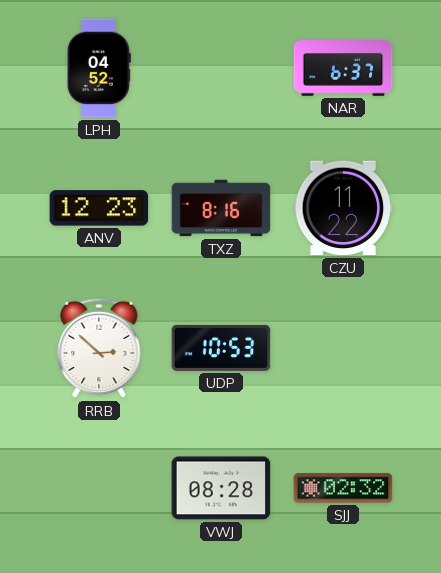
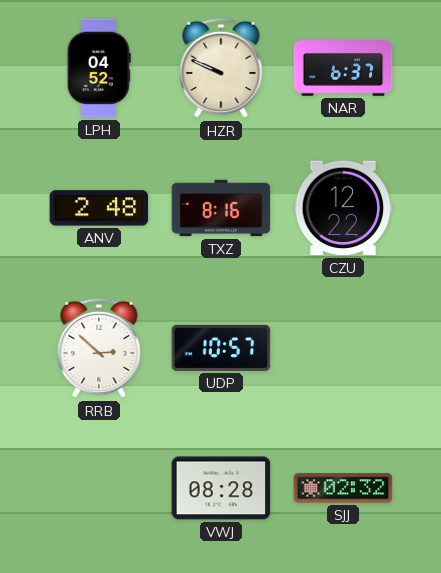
HZR: none -> 9:49 (221, 68)
ANV: 12:23 -> 2:48 (99, 208)
CZU: 11:22 -> 12:22 (343, 208)
UDP: 10:53 -> 10:57 (221, 348)
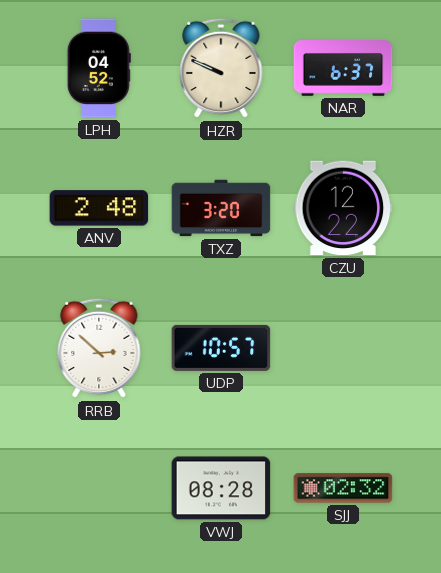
TXZ: 8:16 -> 3:20 (221, 208)
